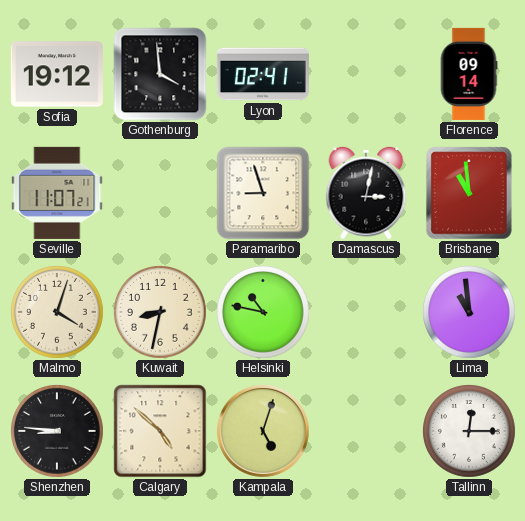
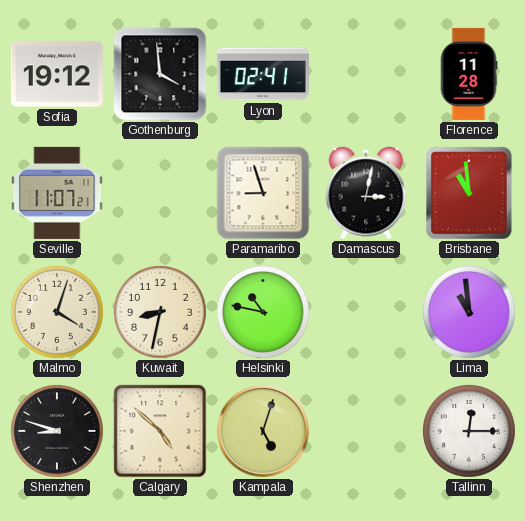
Florence: 09:14 -> 11:28 (469, 74)
Shenzhen: 8:46 -> 8:48 (58, 432)
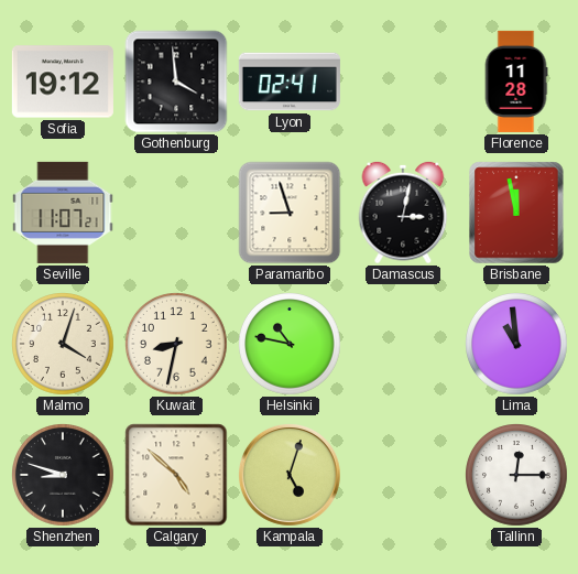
Brisbane: 10:59 -> 11:58 (516, 213)
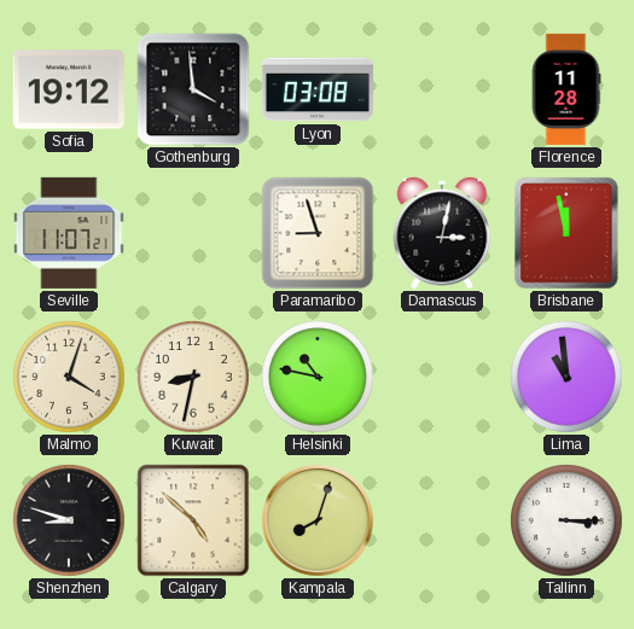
Lyon: 02:41 -> 03:08 (318, 89)
Kampala: 5:03 -> 8:03 (318, 520)
Tallinn: 12:15 -> 3:15 (568, 522)
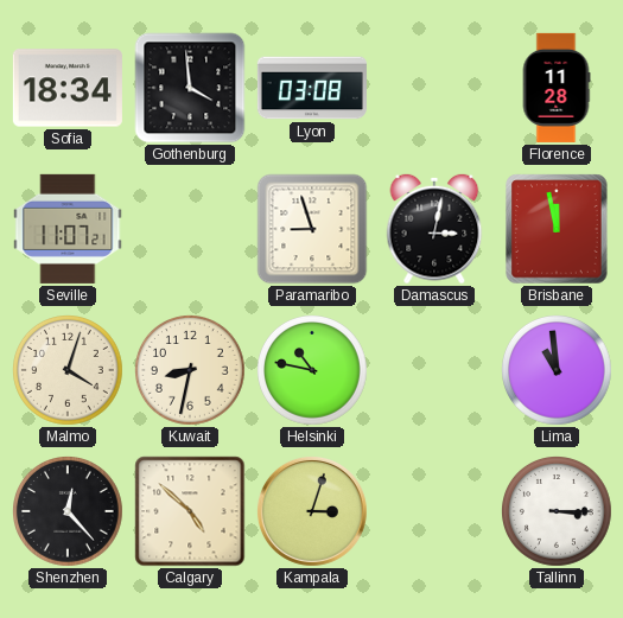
Sofia: 19:12 -> 18:34 (68, 88)
Shenzhen: 8:48 -> 12:23 (69, 512)
Kampala: 8:03 -> 3:03 (312, 511)
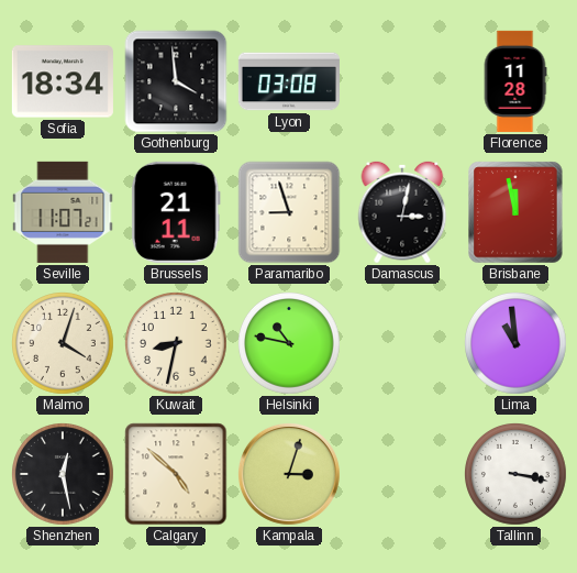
Brussels: none -> 21:11 (176, 212)
Shenzhen: 12:23 -> 12:28 (64, 475)
Tallinn: 3:15 -> 3:17 (517, 475)
